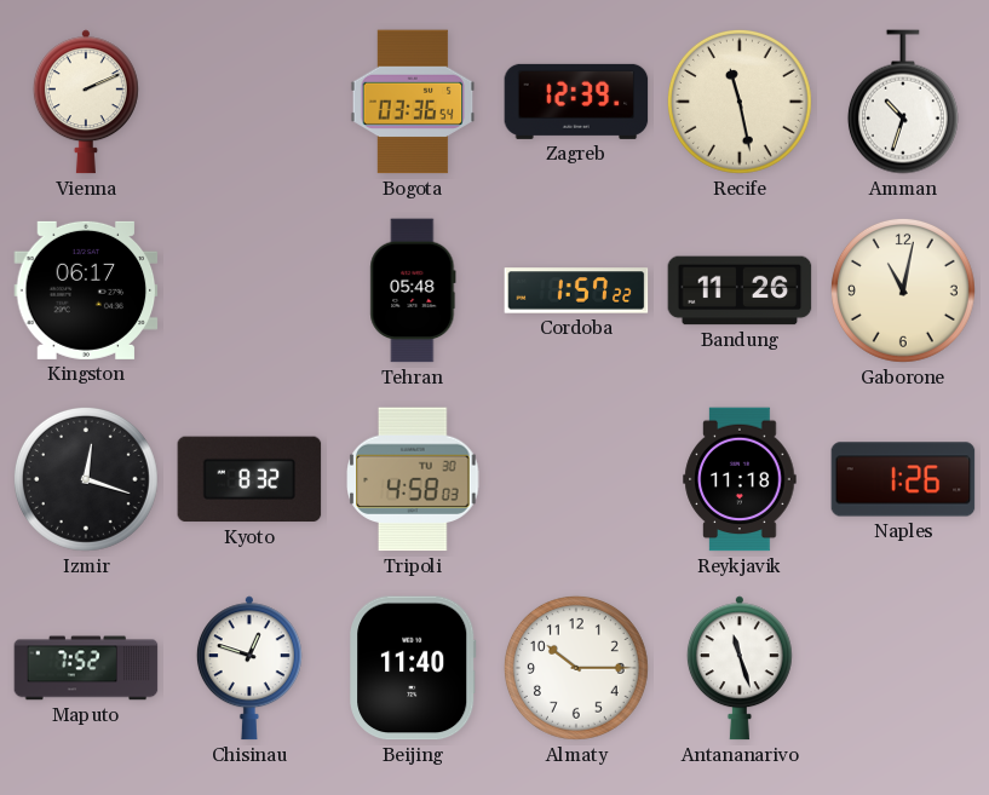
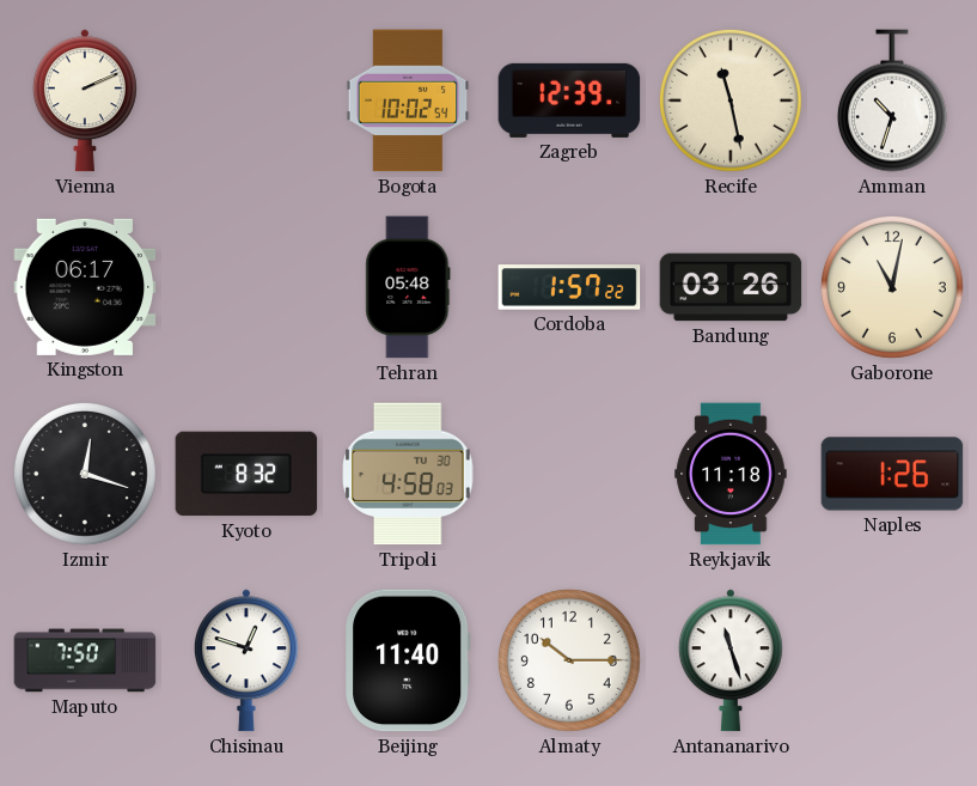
Bogota: 03:36 -> 10:02 (408, 100)
Bandung: 11:26 -> 03:26 (731, 287)
Maputo: 7:52 -> 7:50 (85, 660)
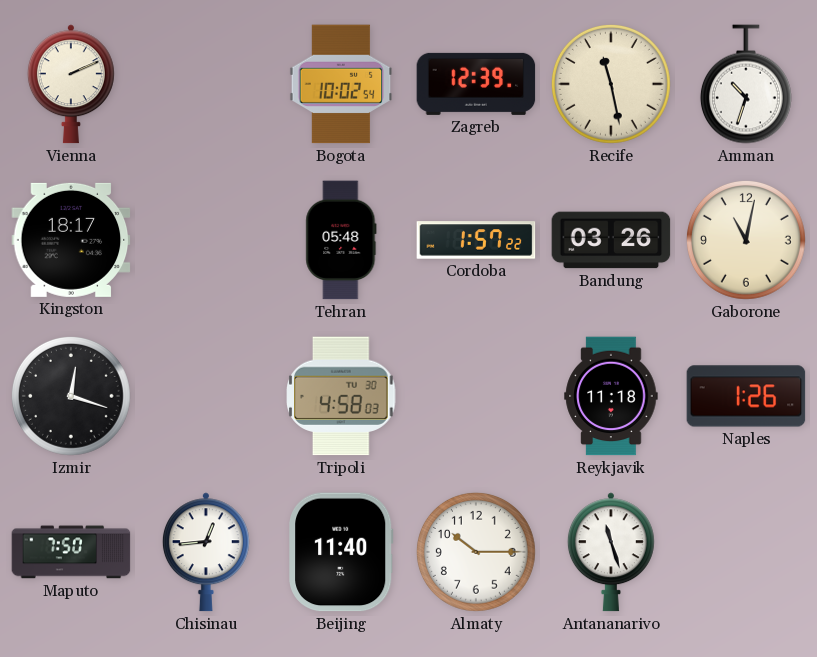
Kingston: 06:17 -> 18:17 (71, 240)
Kyoto: 8:32 -> none (246, 474)
Chisinau: 12:48 -> 12:44 (206, 552)
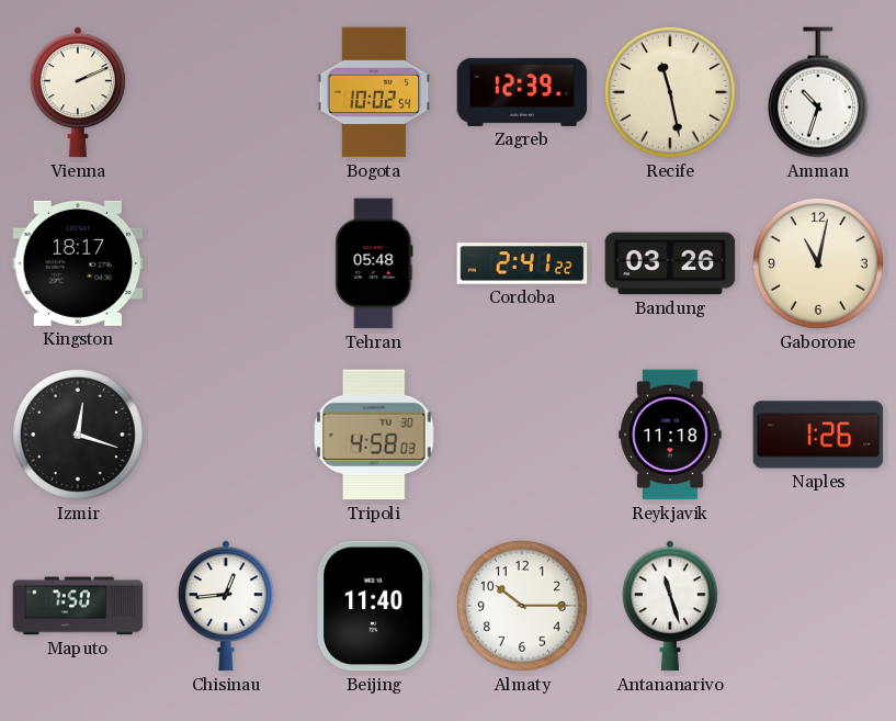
Cordoba: 1:57 -> 2:41 (522, 263)
